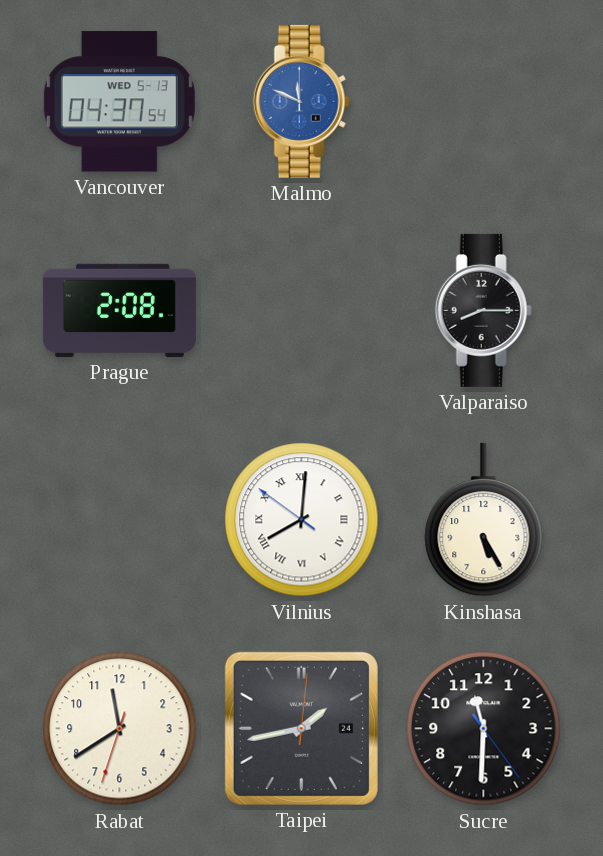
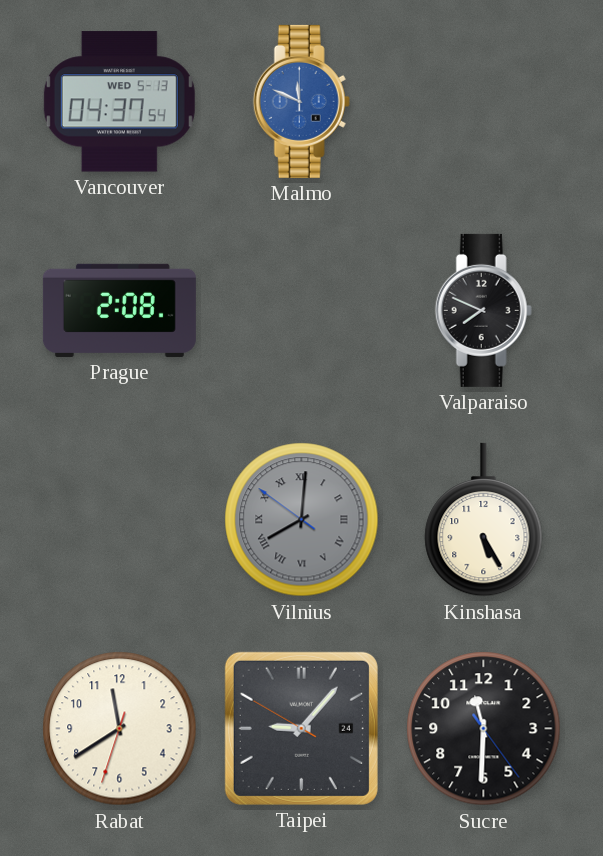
Valparaiso: 8:15 -> 7:49 (483, 310)
Vilnius dial: white -> grey (302, 520)
Taipei: 1:43 -> 9:06 (301, 728)
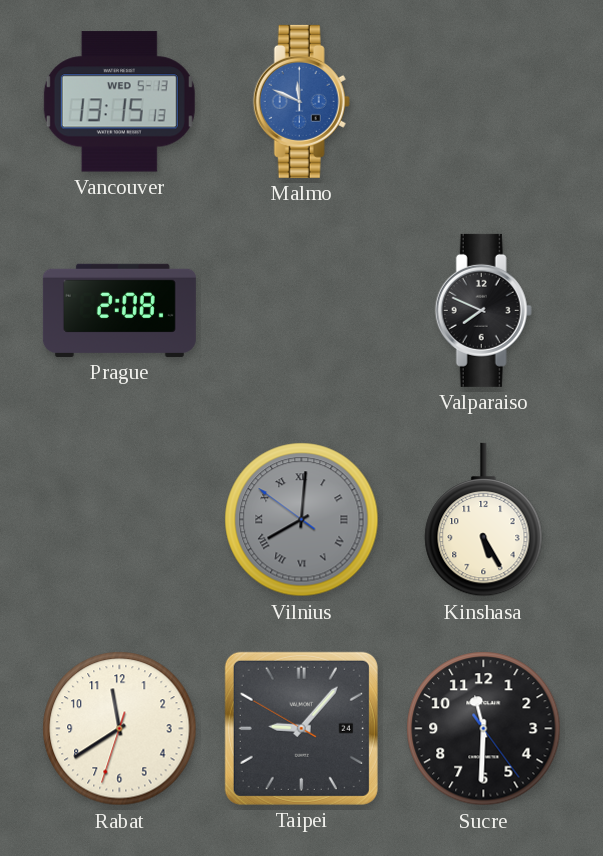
Vancouver: 04:37 -> 13:15 (119, 102)
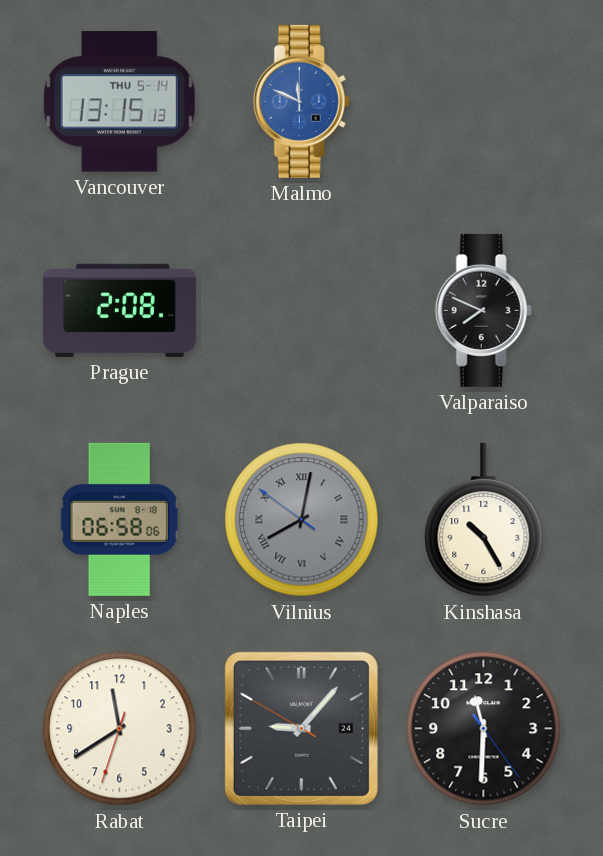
Vancouver date: WED 5-13 -> THU 5-14 (119, 102)
Naples: none -> 06:58 (119, 519)
Vilnius: 8:00 -> 8:01 (302, 520)
Kinshasa: 5:25 -> 10:25 (484, 520)
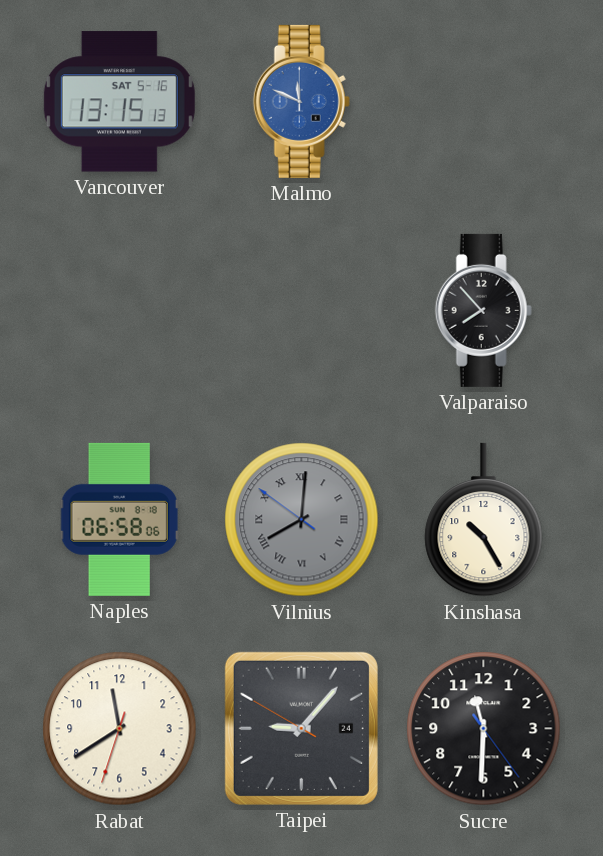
Vancouver date: THU 5-14 -> SAT 5-16 (119, 102)
Prague: 2:08 -> none (119, 310)
Valparaiso: 7:49 -> 7:53 (483, 310)
Vilnius: 8:01 -> 8:00 (302, 520)
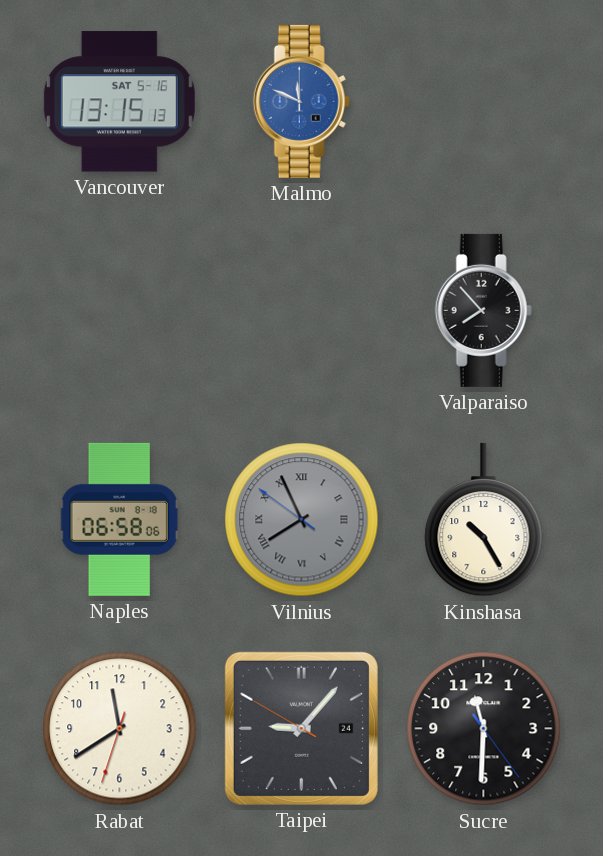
Vilnius: 8:00 -> 7:55 (302, 520)
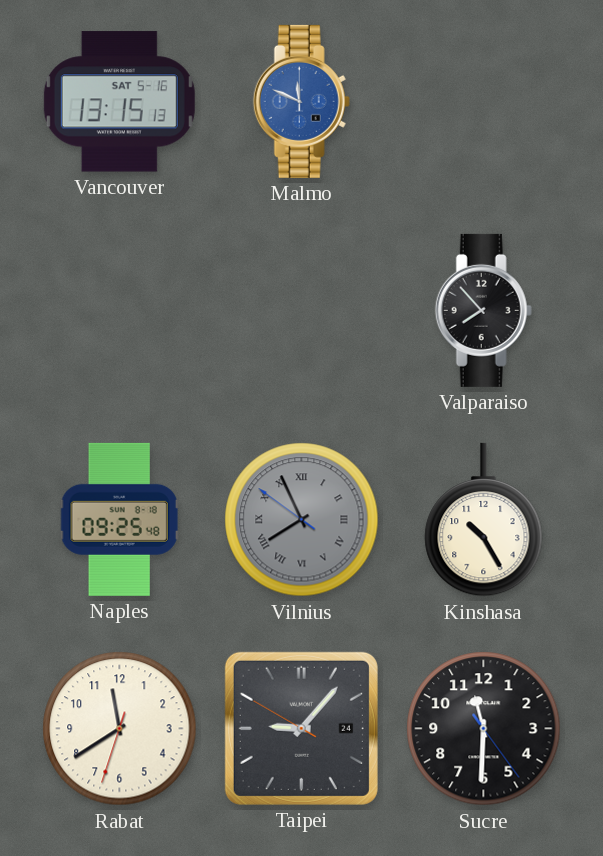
Naples: 06:58 -> 09:25 (119, 519)
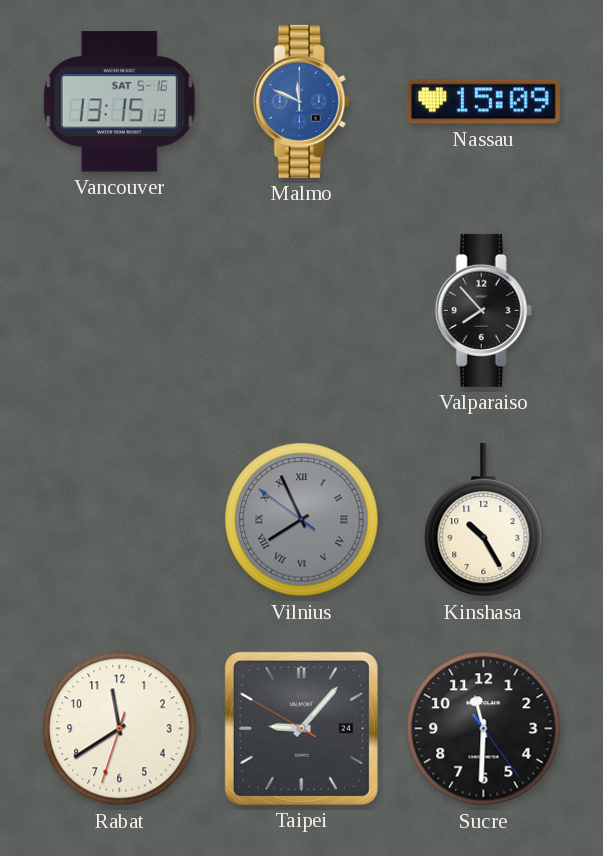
Nassau: none -> 15:09 (483, 102)
Naples: 09:25 -> none (119, 519)
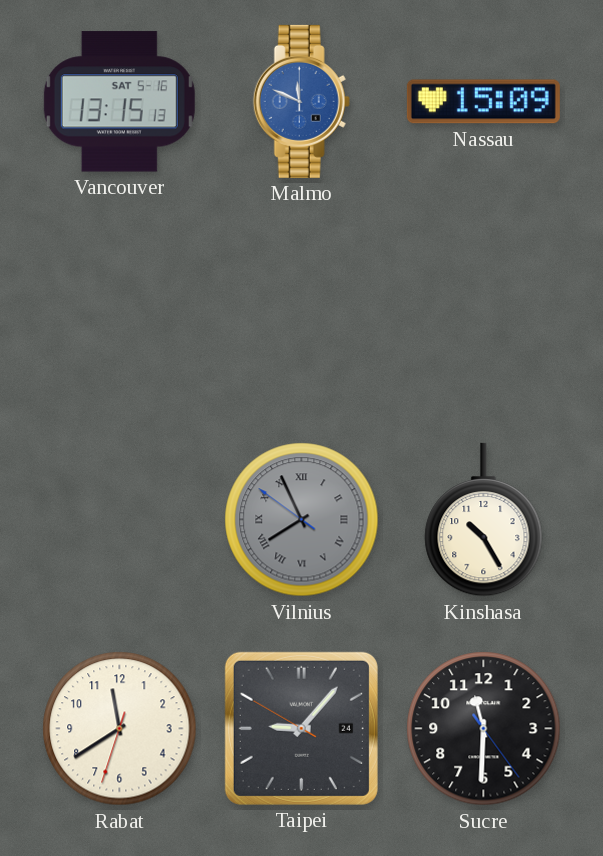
Valparaiso: 7:53 -> none (483, 310)
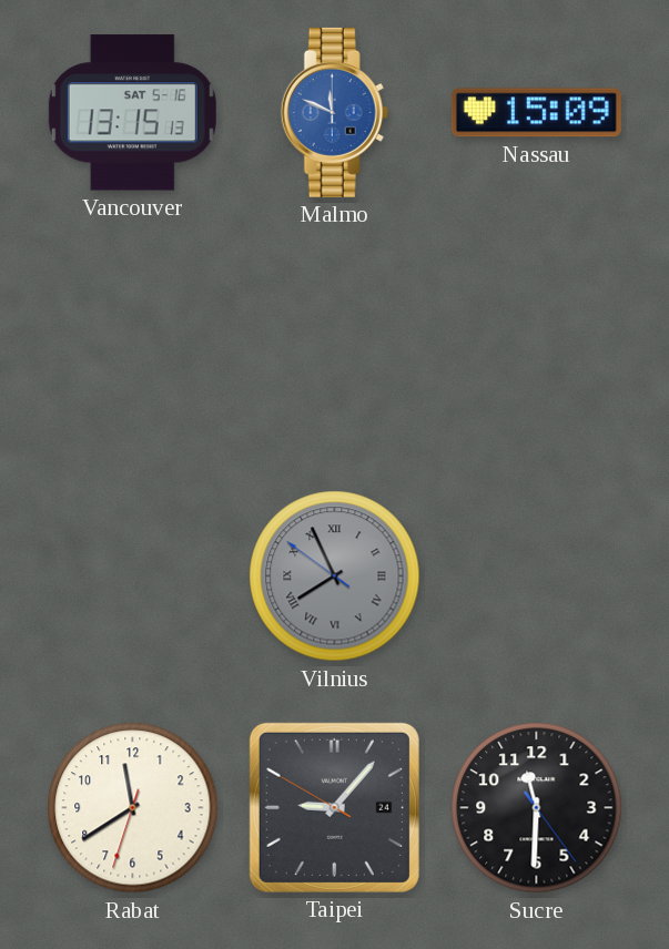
Kinshasa: 10:25 -> none (484, 520)
